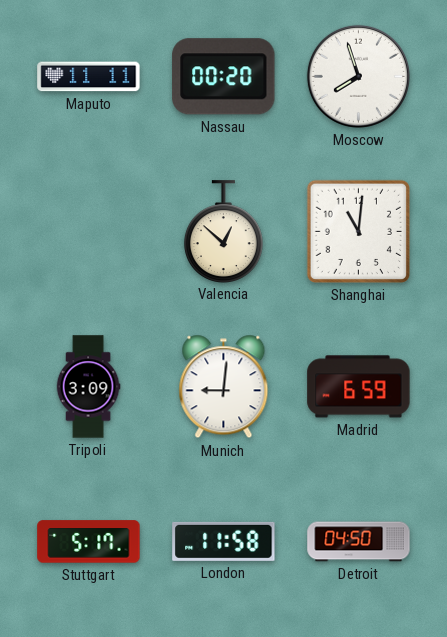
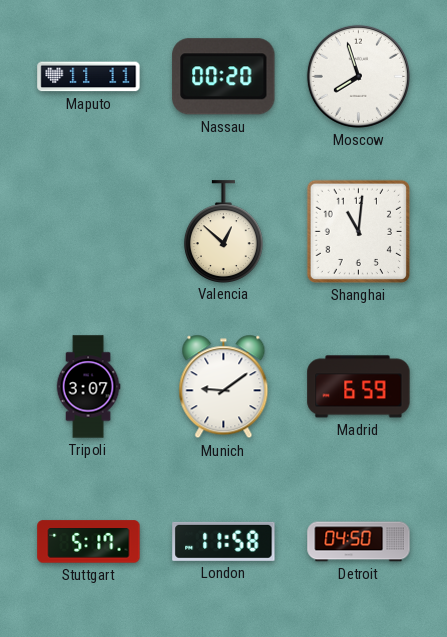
Tripoli: 3:09 -> 3:07 (88, 387)
Munich: 9:01 -> 9:09 (224, 387)
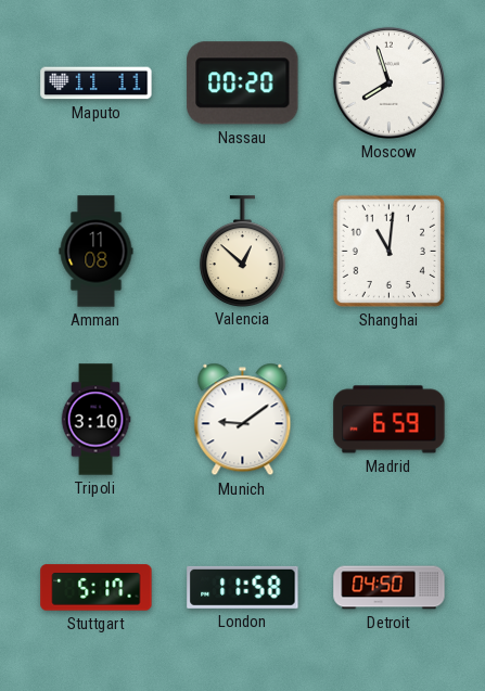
Amman: none -> 11:08 (97, 252)
Tripoli: 3:07 -> 3:10 (95, 420)
